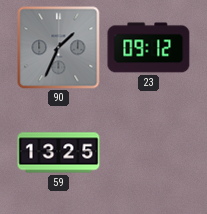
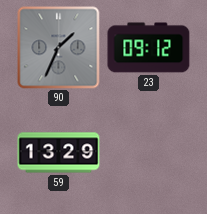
59: 13:25 -> 13:29 (59, 153)
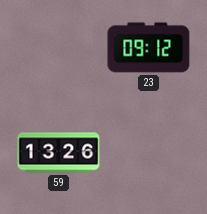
90: 1:34 -> none (59, 48)
59: 13:29 -> 13:26 (59, 153)
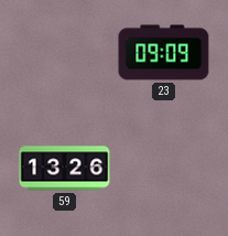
23: 09:12 -> 09:09 (164, 53)
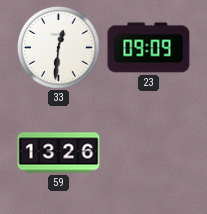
33: none -> 12:31 (58, 47)
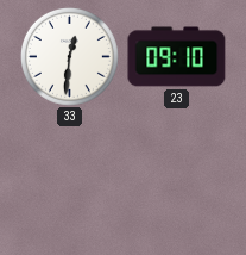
23: 09:09 -> 09:10 (177, 57)
59: 13:26 -> none (59, 153)
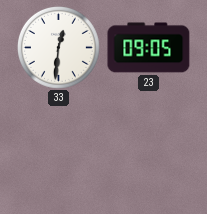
23: 09:10 -> 09:05 (149, 48)
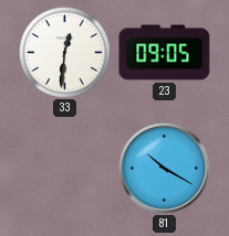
81: none -> 10:20 (165, 169)
